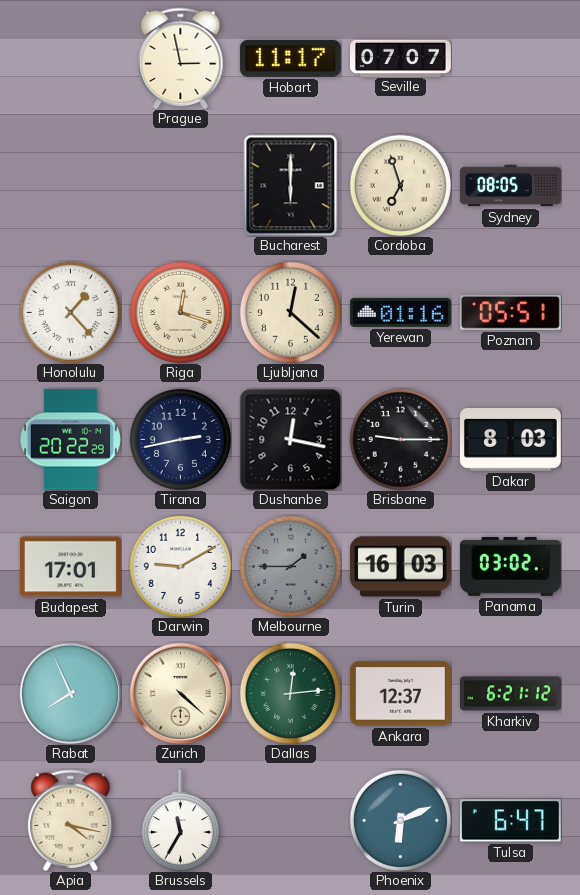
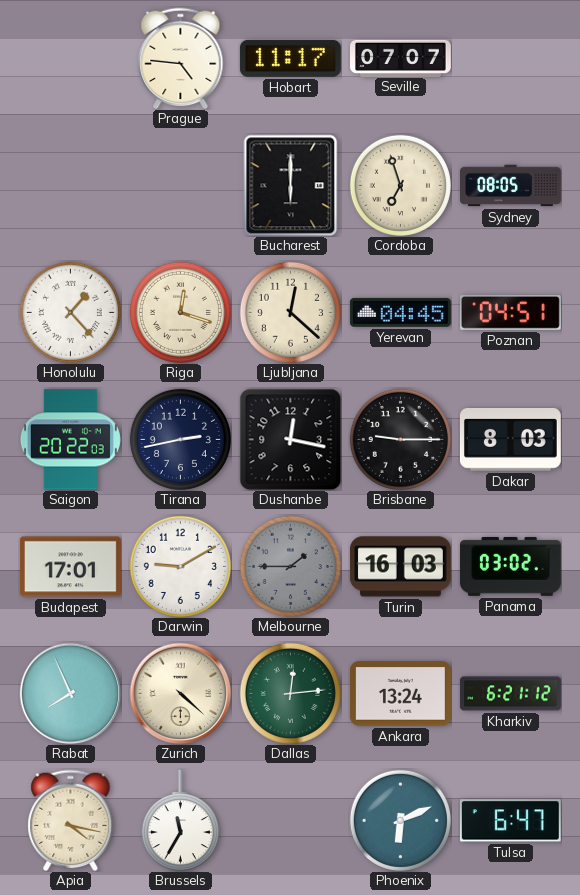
Prague: 2:58 -> 4:46 (181, 58)
Yerevan: 01:16 -> 04:45 (400, 312)
Poznan: 05:51 -> 04:51 (510, 313)
Saigon: 20:22:29 -> 20:22:03 (70, 440)
Ankara: 12:37 -> 13:24 (400, 694)
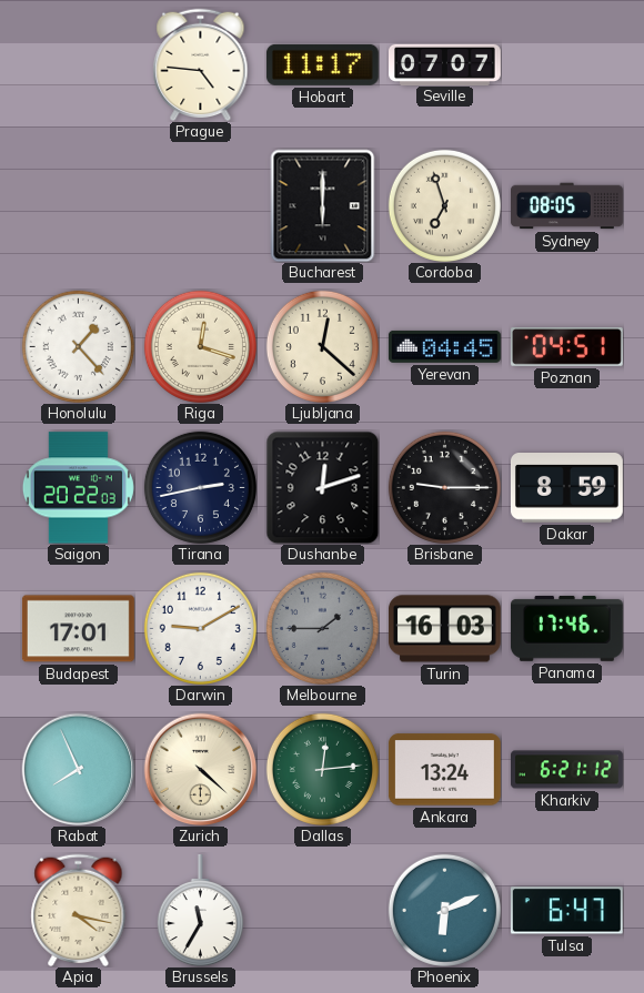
Dushanbe: 12:17 -> 12:12 (322, 487)
Dakar: 8:03 -> 8:59 (566, 488)
Panama: 03:02 -> 17:46 (566, 628)
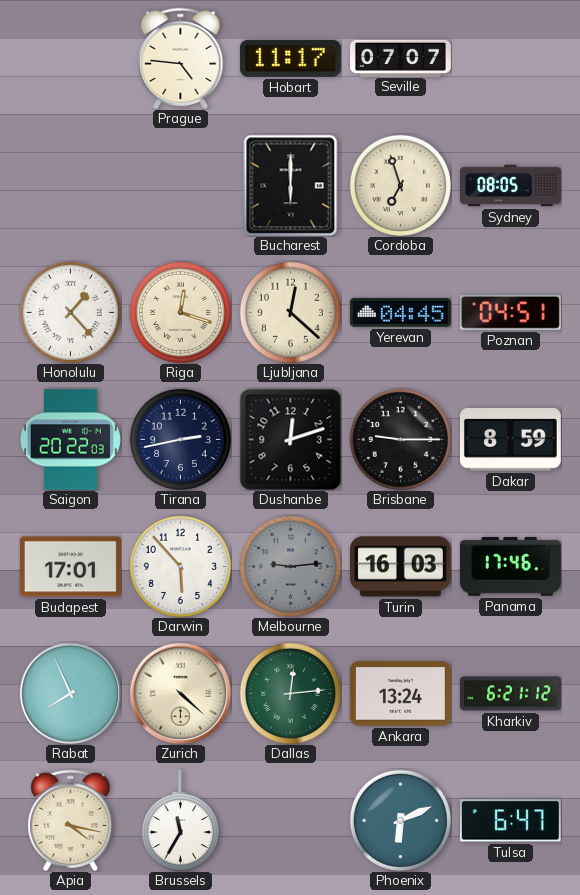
Darwin: 9:10 -> 5:53 (180, 566)
Melbourne: 1:45 -> 9:14 (290, 566)
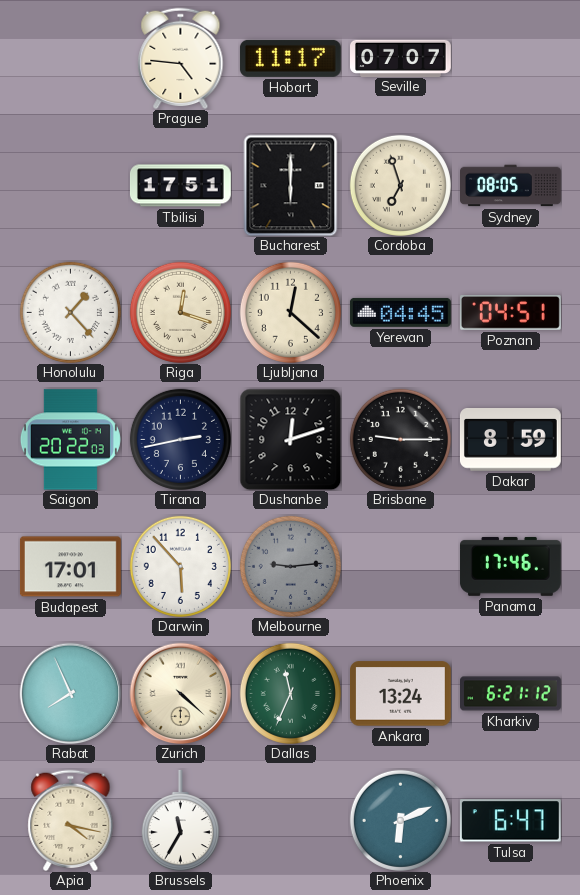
Tbilisi: none -> 17:51 (180, 186)
Turin: 16:03 -> none (400, 567)
Dallas: 12:14 -> 11:34 (290, 693)
